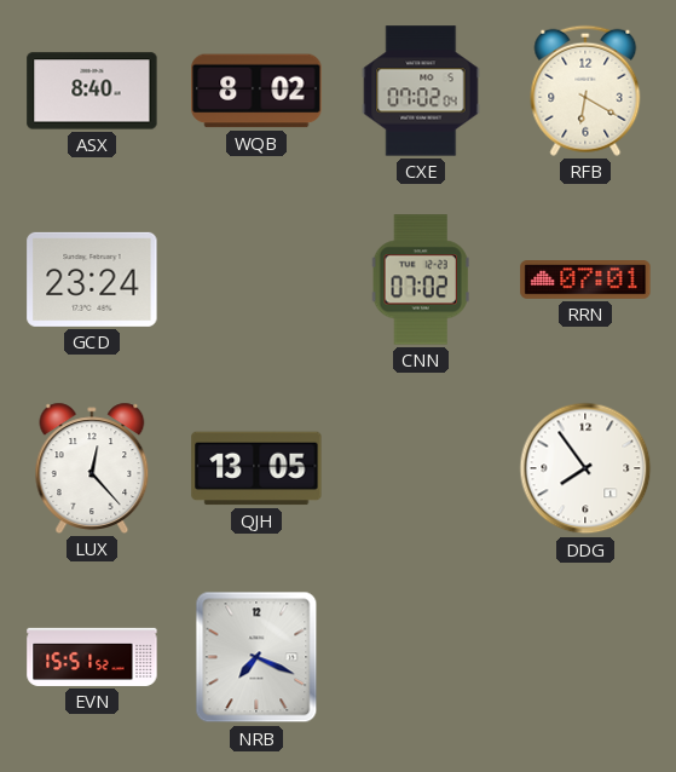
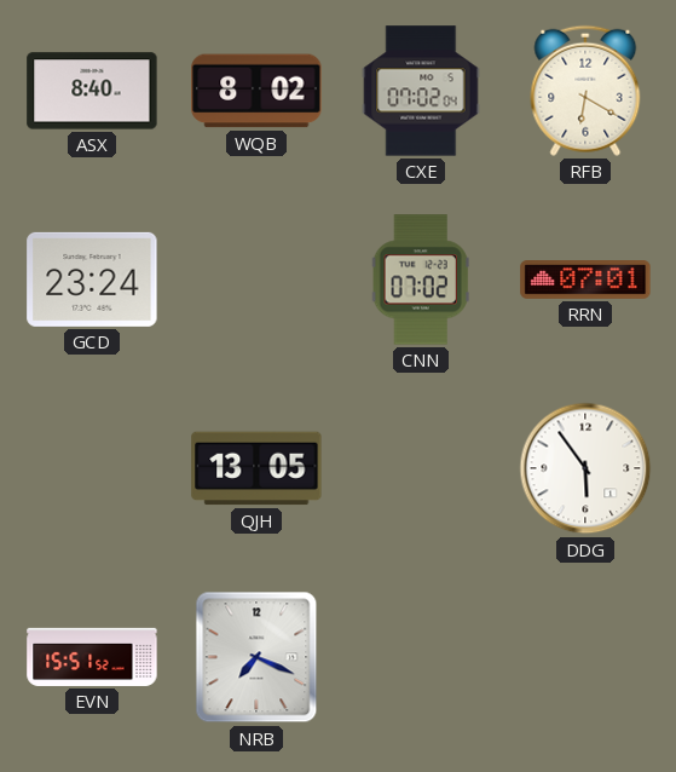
LUX: 12:23 -> none (92, 468)
DDG: 7:54 -> 5:54 (585, 468)
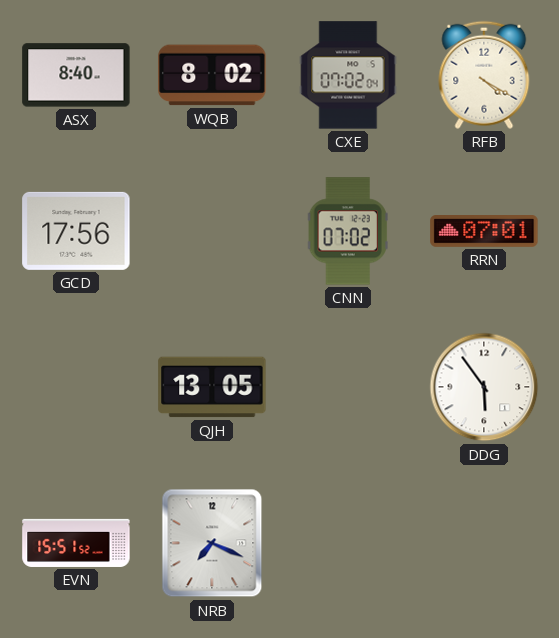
RFB: 6:20 -> 4:20 (484, 75)
GCD: 23:24 -> 17:56 (76, 231)
